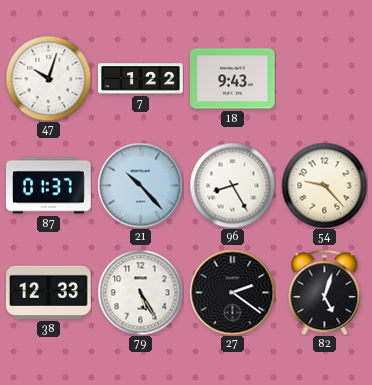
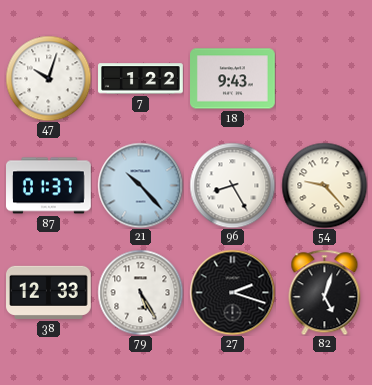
27: 2:21 -> 2:18 (232, 292)
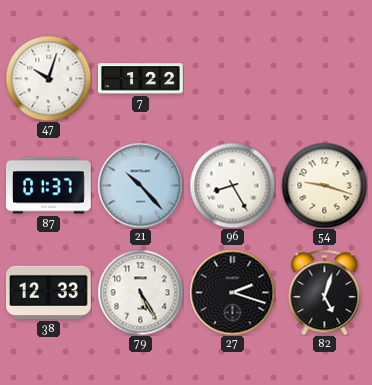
18: 9:43 -> none (233, 79)
54: 9:23 -> 9:18 (324, 185)
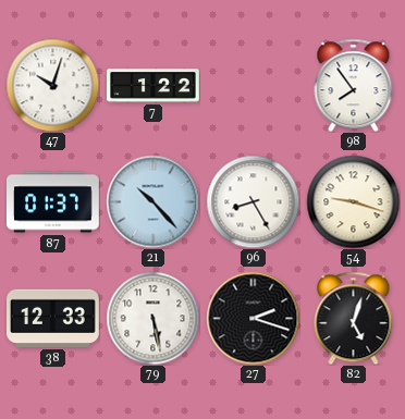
98: none -> 7:54 (354, 85)
79: 5:25 -> 5:28 (152, 318)
